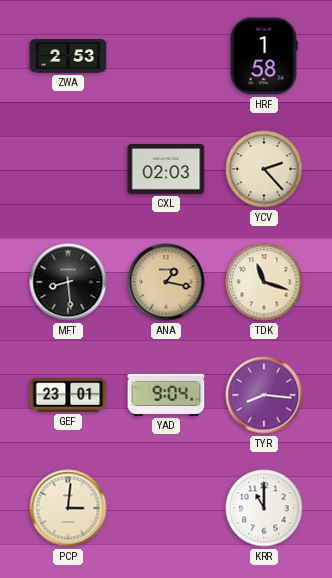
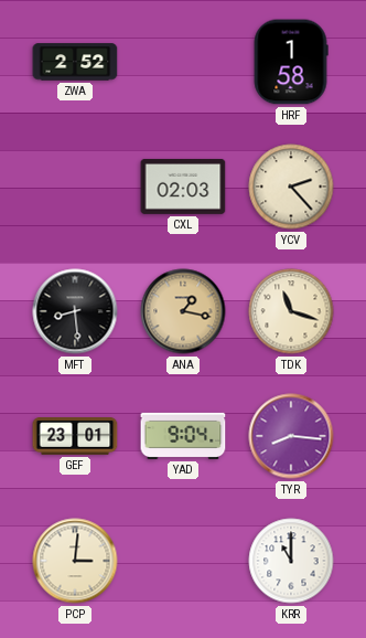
ZWA: 2:53 -> 2:52 (75, 62)
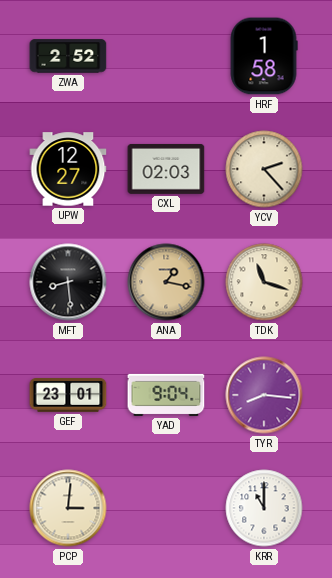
UPW: none -> 12:27 (68, 169)
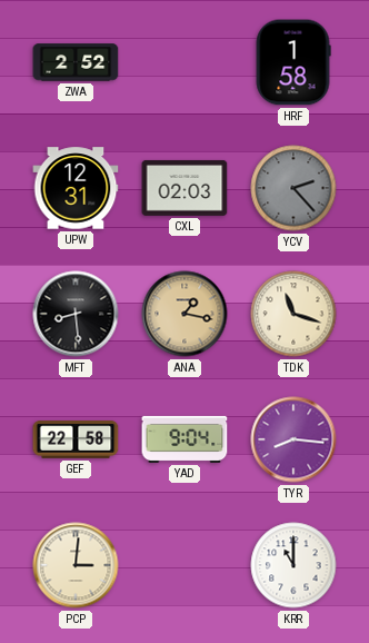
UPW: 12:27 -> 12:31 (76, 188)
YCV dial: cream -> grey (293, 188)
GEF: 23:01 -> 22:58 (76, 439)
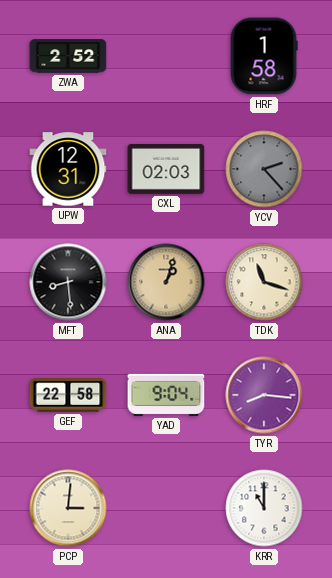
ANA: 1:17 -> 1:03 (166, 282)
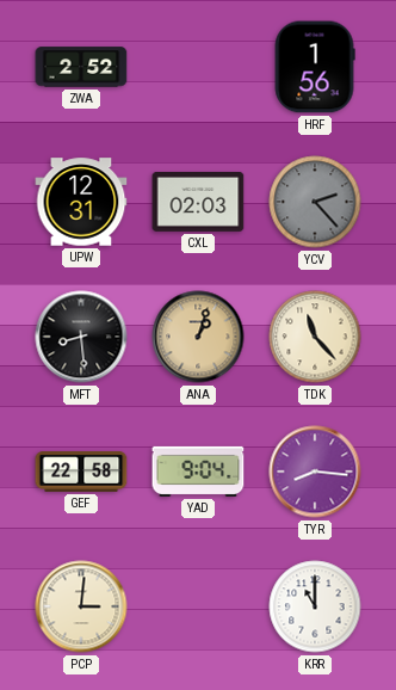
HRF: 1:58 -> 1:56 (315, 67)
TDK: 11:18 -> 11:23 (315, 337)
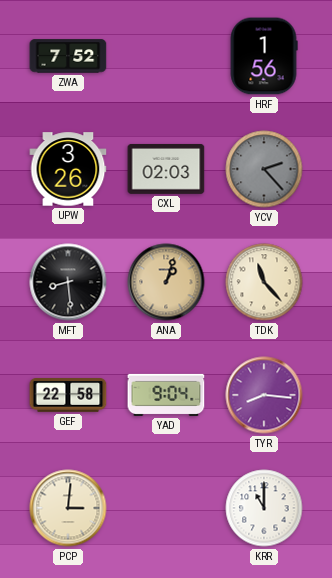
ZWA: 2:52 -> 7:52 (68, 56)
UPW: 12:31 -> 3:26 (68, 169)
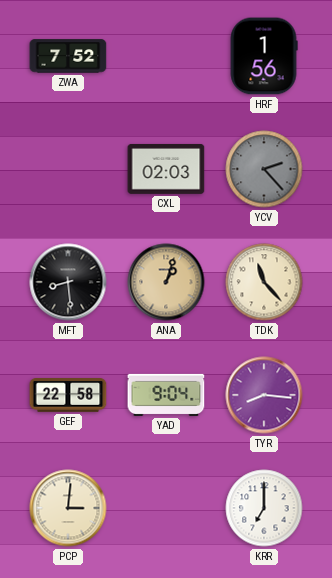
UPW: 3:26 -> none (68, 169)
KRR: 11:00 -> 7:00 (264, 508)
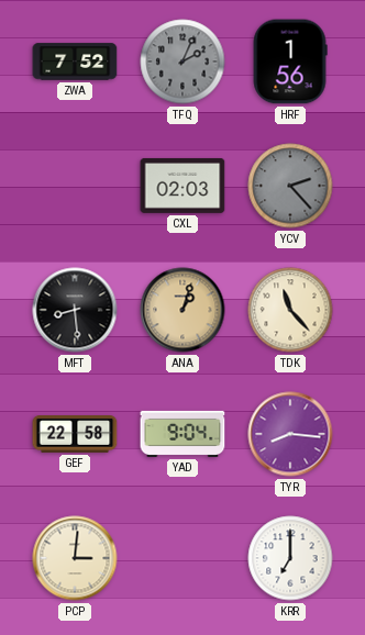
TFQ: none -> 2:04 (182, 62)
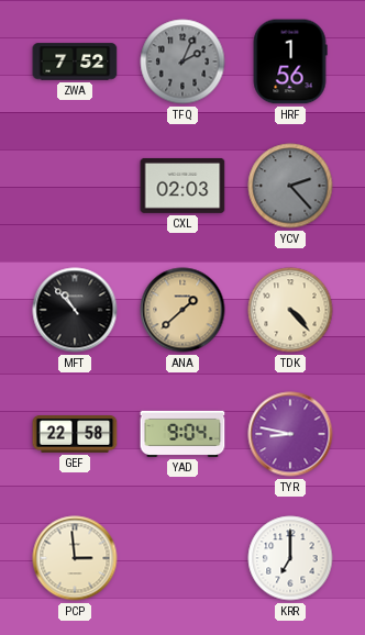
MFT: 8:29 -> 10:53 (75, 310)
ANA: 1:03 -> 1:38 (182, 310)
TDK: 11:23 -> 4:23 (290, 310)
TYR: 8:16 -> 8:47 (290, 434)
PCP: 3:01 -> 2:59 (75, 558)
